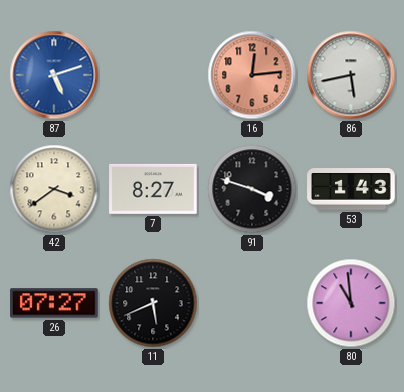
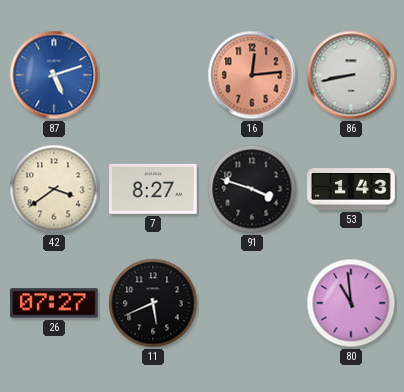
86: 5:43 -> 8:43 (351, 75)
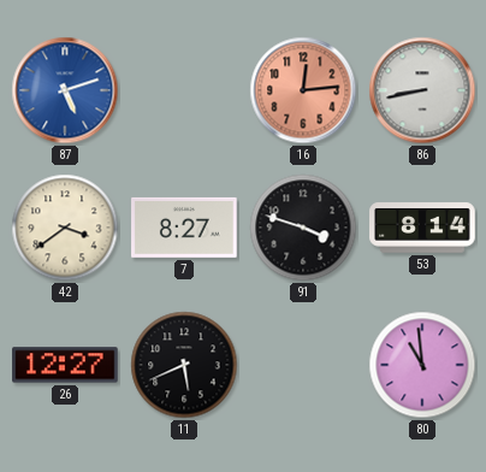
53: 1:43 -> 8:14 (422, 228)
26: 07:27 -> 12:27 (65, 365)
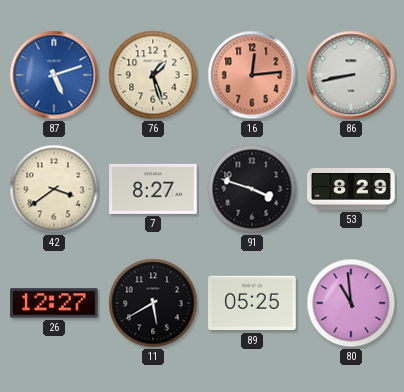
76: none -> 1:27 (153, 75)
53: 8:14 -> 8:29 (351, 189)
11: 5:41 -> 5:40 (153, 303)
89: none -> 05:25 (252, 303)
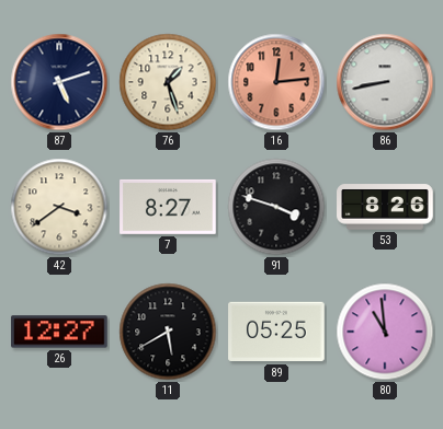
87 dial: blue -> navy (59, 82)
53: 8:29 -> 8:26 (385, 207)
